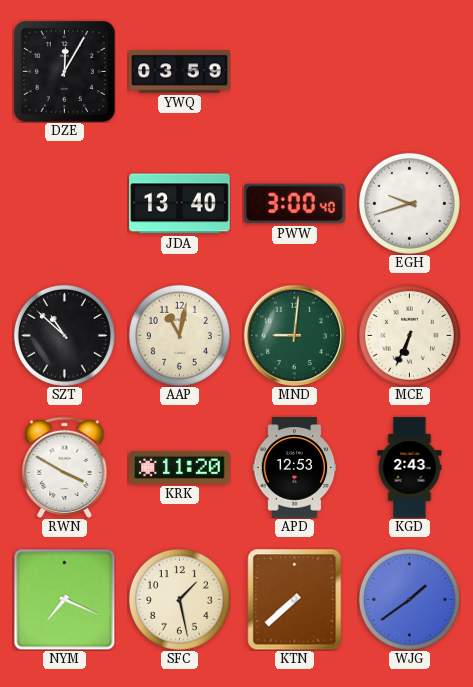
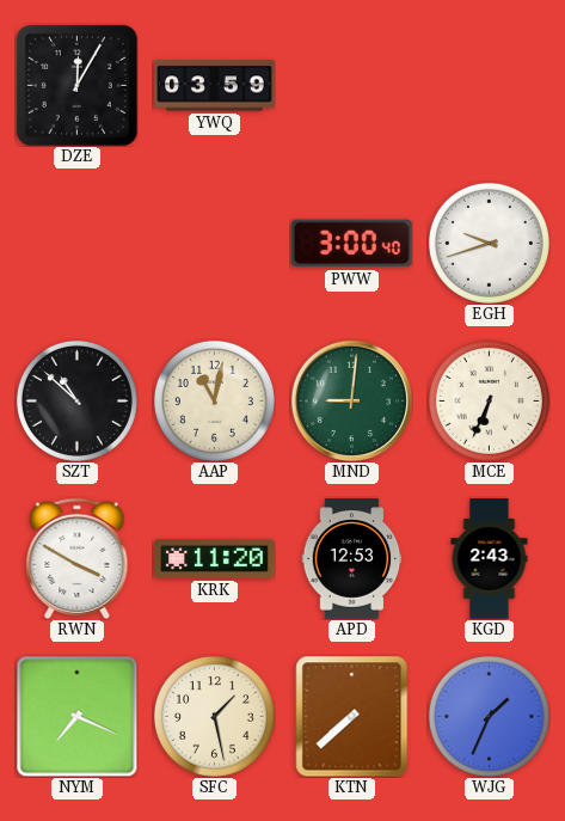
JDA: 13:40 -> none (180, 204)
WJG: 1:39 -> 1:34 (489, 716)
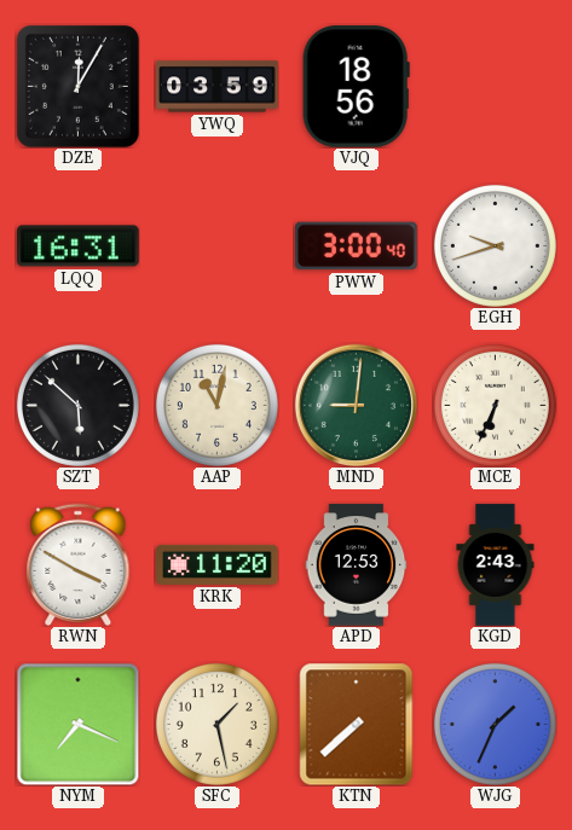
VJQ: none -> 18:56 (356, 87)
LQQ: none -> 16:31 (79, 246)
SZT: 10:52 -> 5:52 (77, 405)
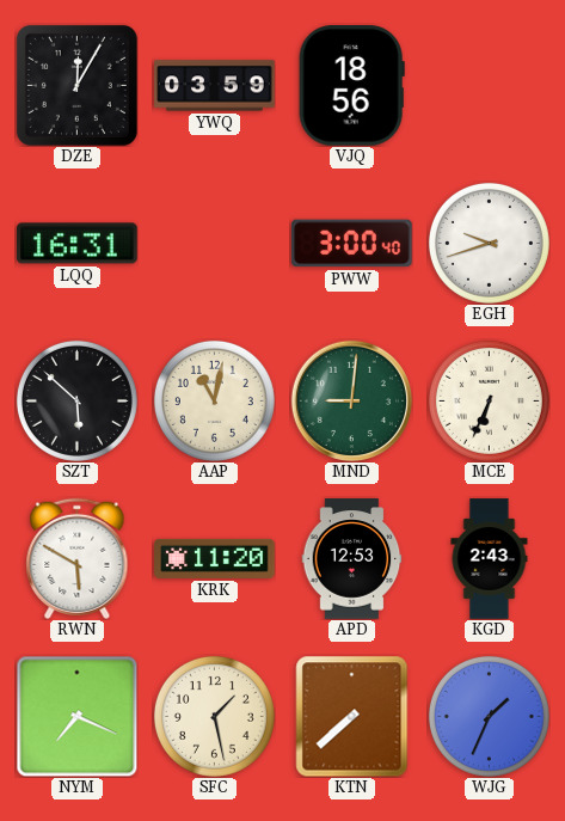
RWN: 3:50 -> 5:50 (78, 558)
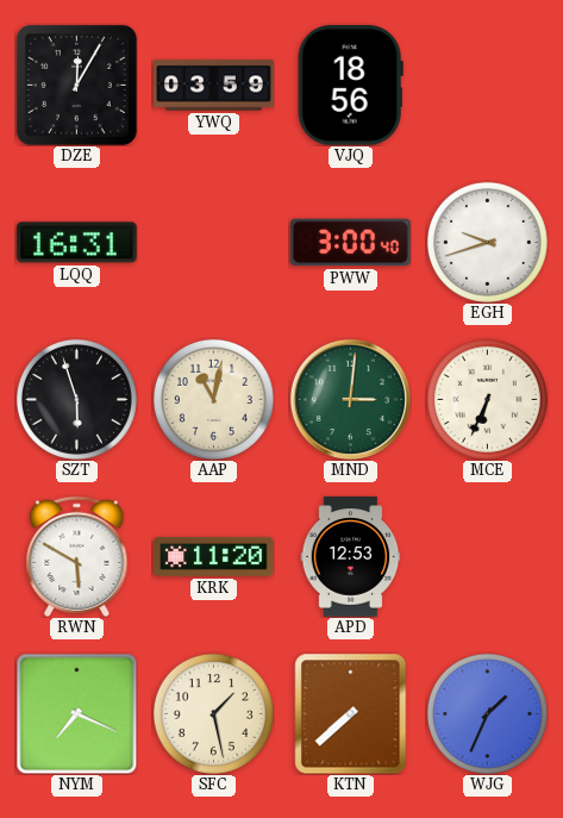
SZT: 5:52 -> 5:57 (76, 399)
MND: 9:01 -> 3:01 (350, 399)
KGD: 2:43 -> none (490, 559)
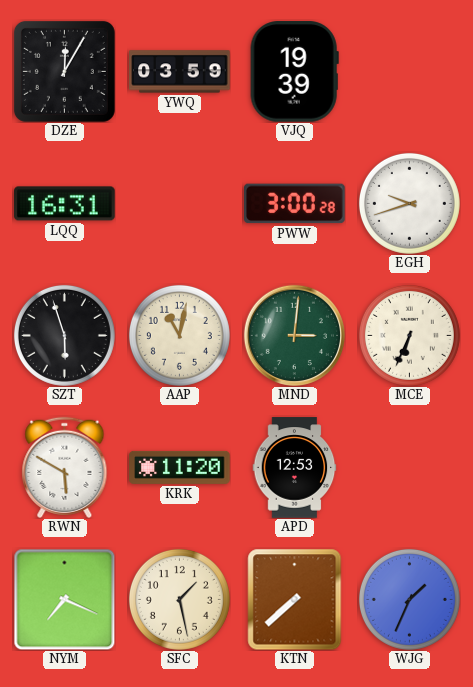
VJQ: 18:56 -> 19:39 (294, 72)
PWW: 3:00:40 -> 3:00:28 (295, 204)
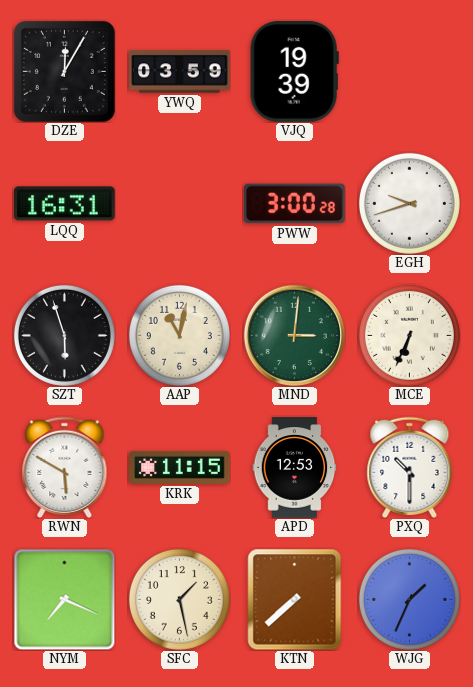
KRK: 11:20 -> 11:15 (180, 467)
PXQ: none -> 10:30 (410, 467)
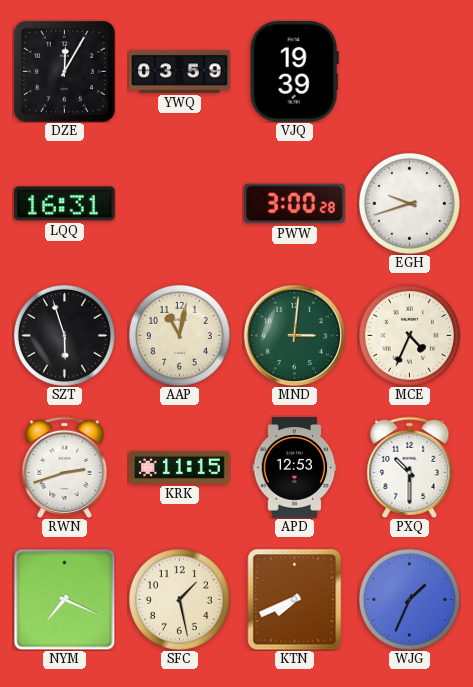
MCE: 6:34 -> 4:34 (409, 335)
RWN: 5:50 -> 2:42 (65, 467)
KTN: 7:38 -> 7:41 (295, 599)
